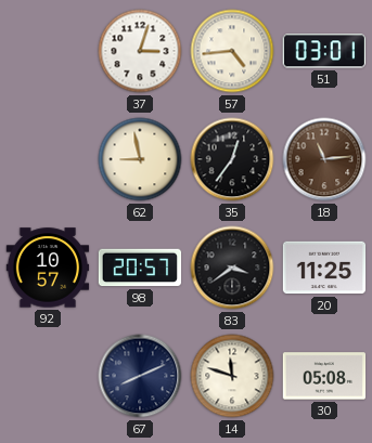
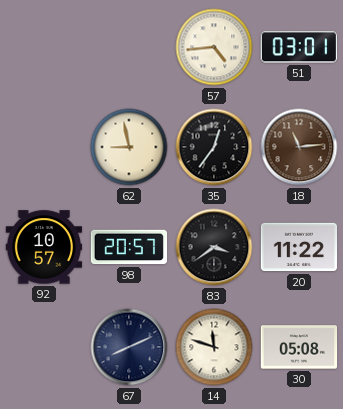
37: 3:03 -> none (140, 51)
20: 11:25 -> 11:22 (299, 247)
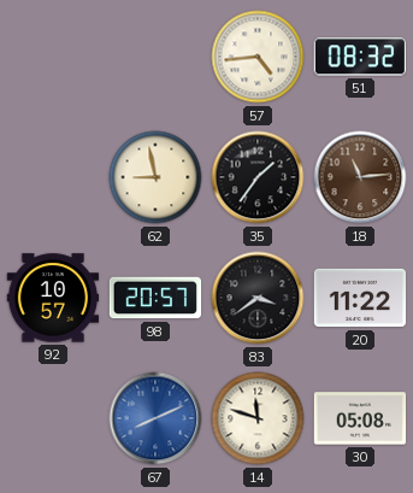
51: 03:01 -> 08:32 (359, 57)
35: 12:36 -> 1:36 (258, 177)
67 dial: navy -> blue (155, 418)
